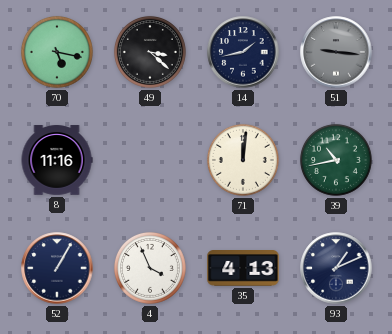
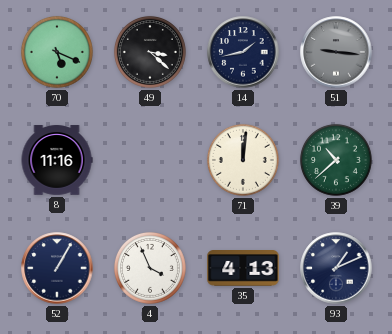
70: 5:17 -> 5:19 (57, 52)
39: 10:43 -> 10:38 (336, 160)
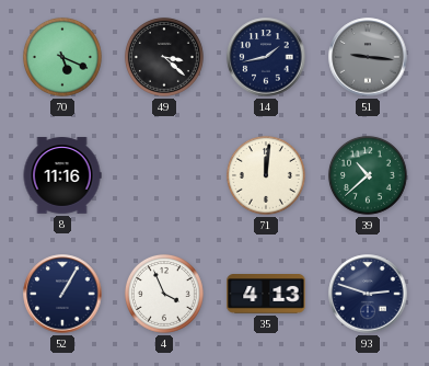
93: 1:11 -> 2:48 (368, 294)
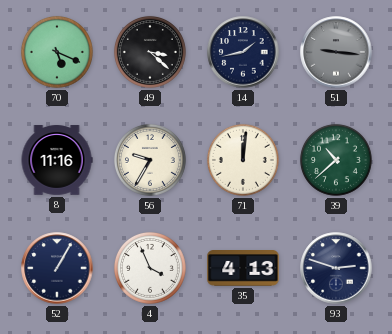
56: none -> 9:35 (150, 160)
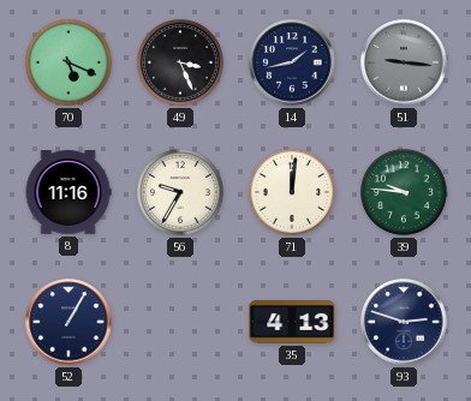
49: 3:22 -> 3:26 (180, 62)
39: 10:38 -> 9:46 (404, 192)
4: 3:56 -> none (150, 268)
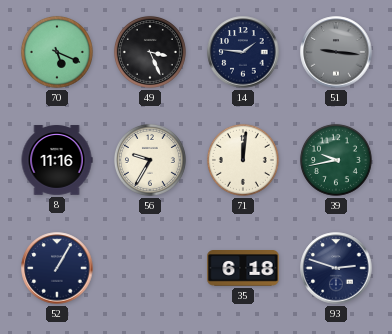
14: 1:43 -> 1:46 (243, 52)
39: 9:46 -> 9:43 (336, 160)
35: 4:13 -> 6:18 (243, 269)
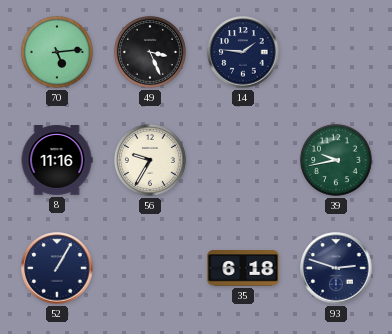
70: 5:19 -> 5:14 (57, 52)
51: 9:16 -> none (336, 52)
71: 12:01 -> none (243, 160)
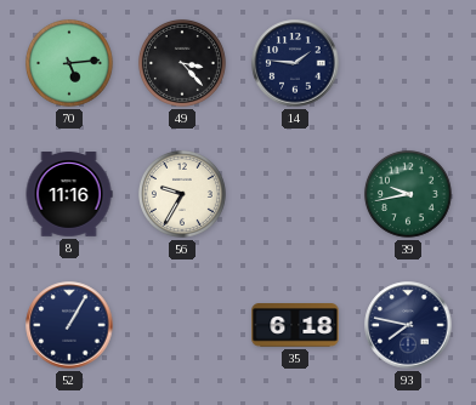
49: 3:26 -> 3:23 (182, 63)
93: 2:48 -> 7:47 (408, 325)
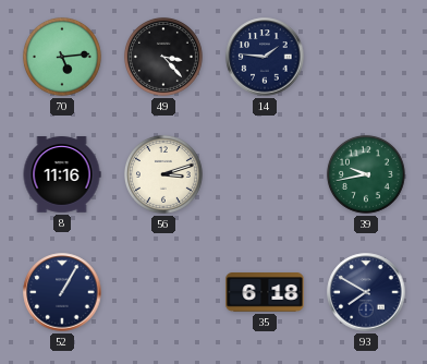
56: 9:35 -> 3:12 (163, 174)
93: 7:47 -> 7:50 (366, 292)
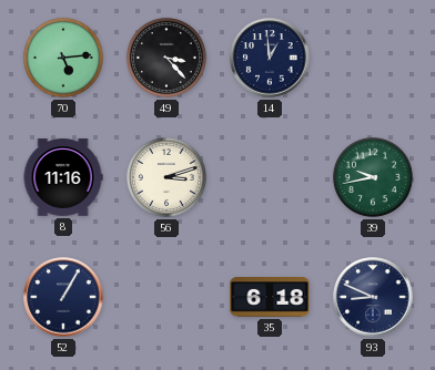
14: 1:46 -> 12:59 (270, 58)
93: 7:50 -> 8:49 (373, 297)
